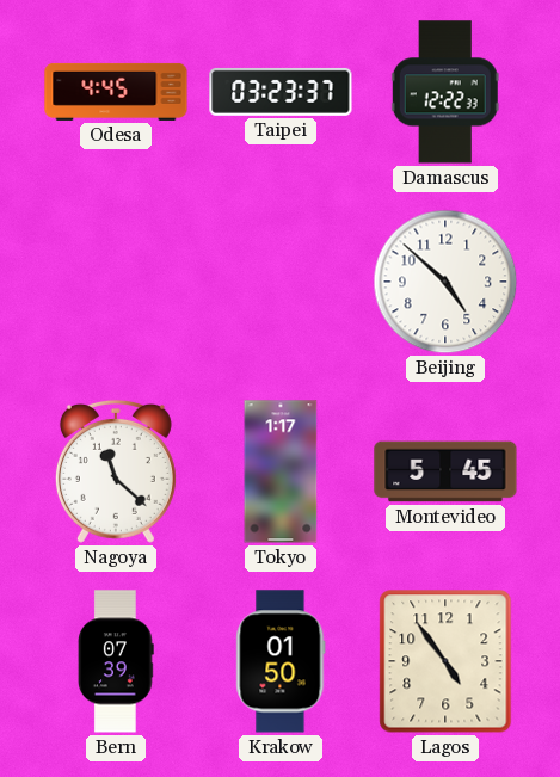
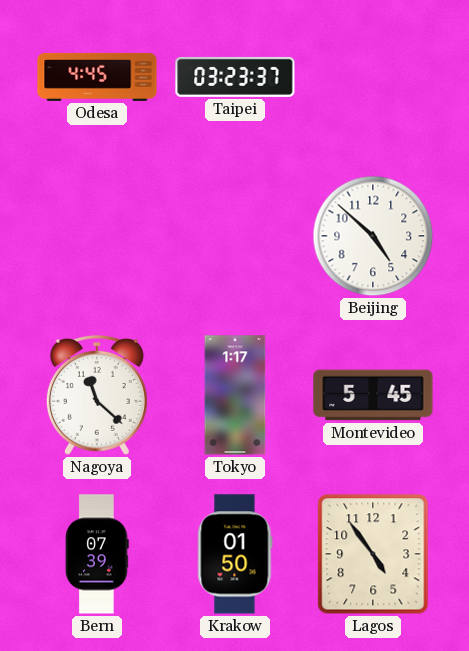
Damascus: 12:22 -> none (445, 92)
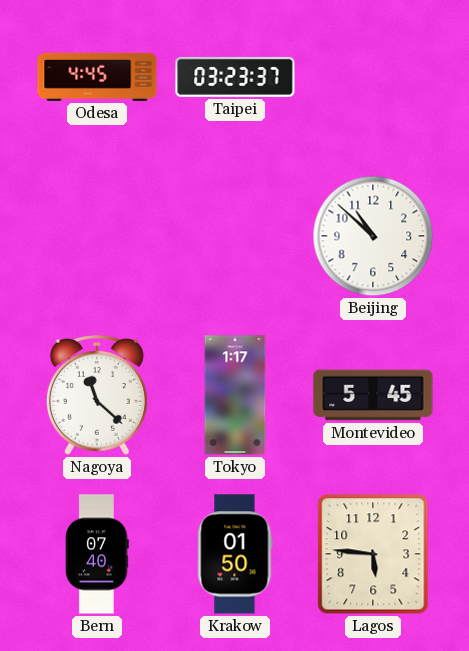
Beijing: 4:52 -> 10:52 (373, 236)
Bern: 07:39 -> 07:40 (98, 554)
Lagos: 4:54 -> 5:46 (373, 554)
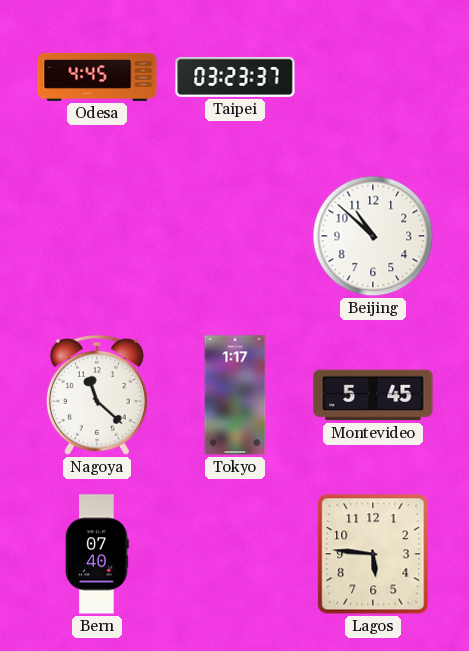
Krakow: 01:50 -> none (235, 554)
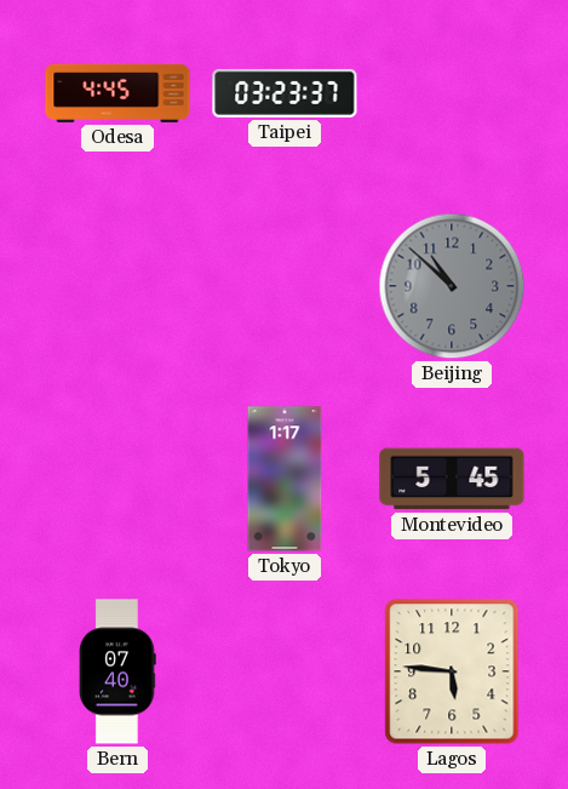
Beijing dial: white -> grey (452, 286)
Nagoya: 11:22 -> none (97, 395)
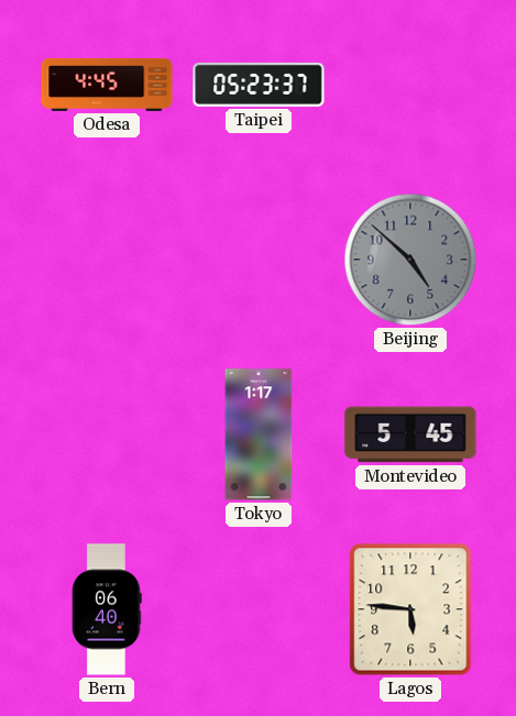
Taipei: 03:23 -> 05:23 (259, 85)
Beijing: 10:52 -> 4:52 (410, 260)
Bern: 07:40 -> 06:40 (108, 609)
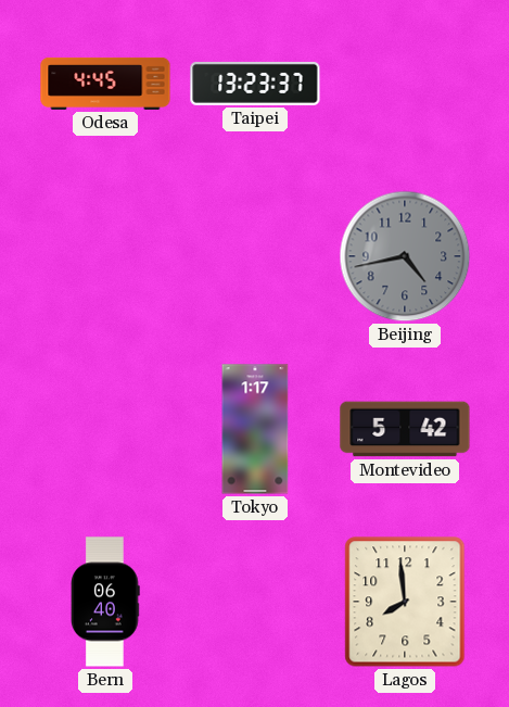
Taipei: 05:23 -> 13:23 (255, 84)
Beijing: 4:52 -> 4:43 (405, 256)
Montevideo: 5:45 -> 5:42 (405, 429)
Lagos: 5:46 -> 7:59 (405, 602)
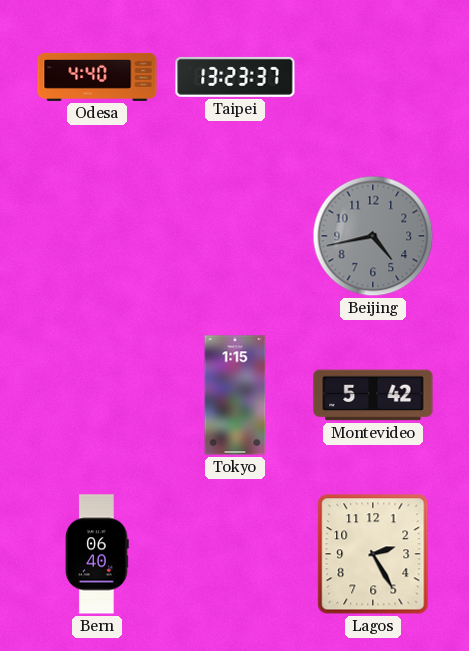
Odesa: 4:45 -> 4:40 (97, 77)
Tokyo: 1:17 -> 1:15 (235, 395)
Lagos: 7:59 -> 2:25 (373, 554)
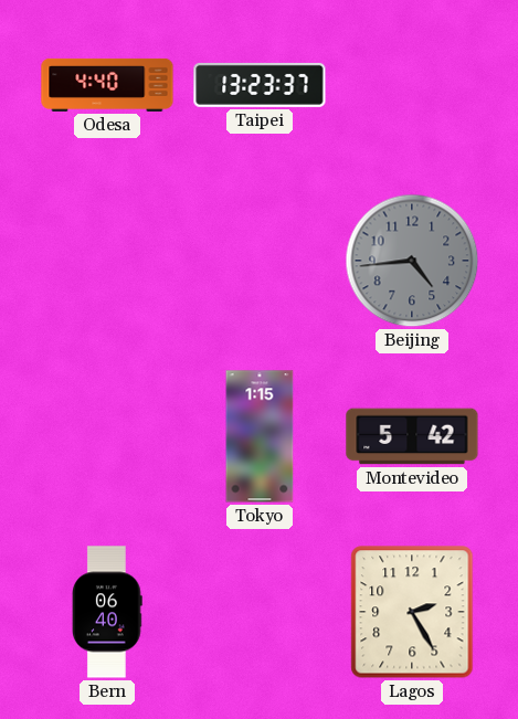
Beijing: 4:43 -> 4:44 (412, 261)
